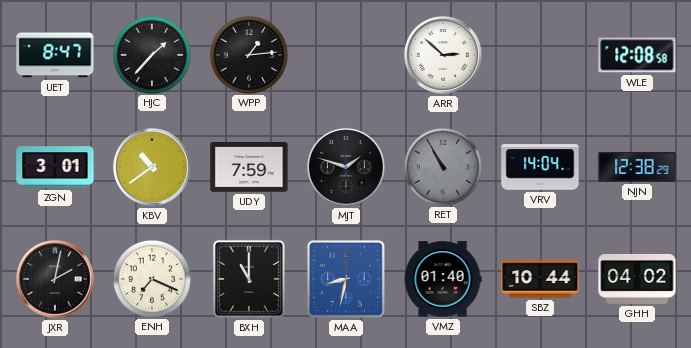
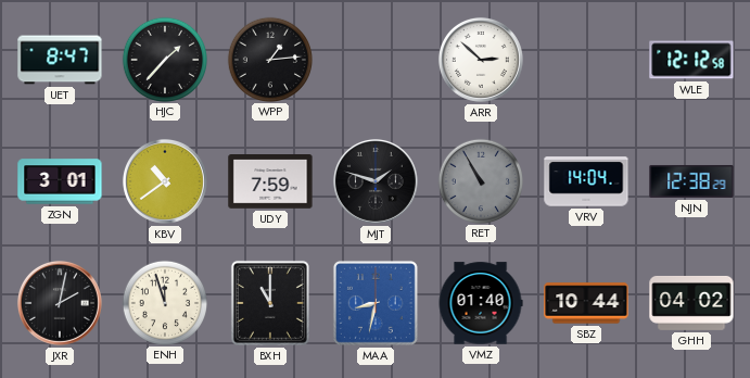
WLE: 12:08 -> 12:12 (691, 60)
ENH: 7:19 -> 11:57 (164, 302)
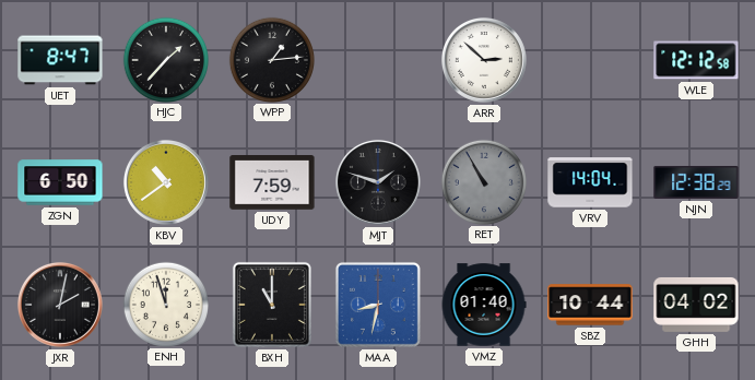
ZGN: 3:01 -> 6:50 (60, 182)
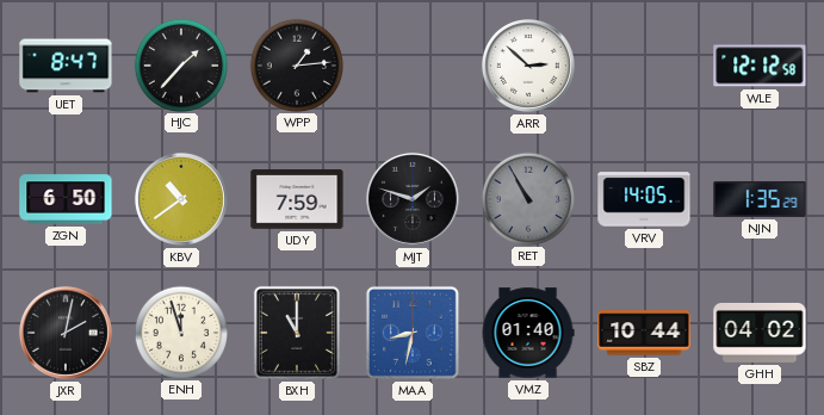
VRV: 14:04 -> 14:05 (644, 199)
NJN: 12:38 -> 1:35 (760, 199)
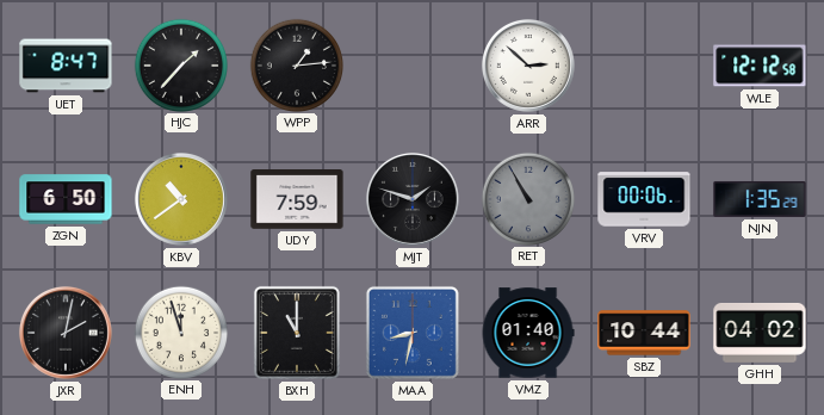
VRV: 14:05 -> 00:06 (644, 199)
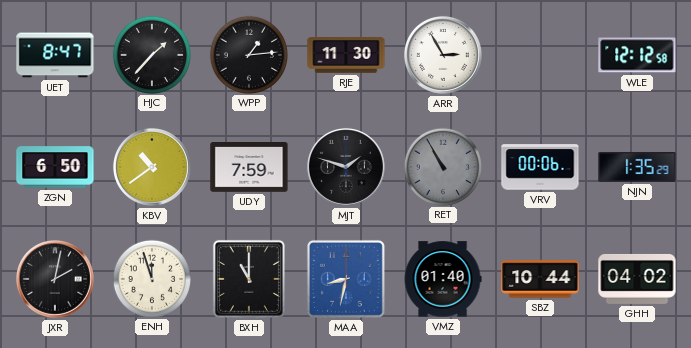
RJE: none -> 11:30 (346, 55)
ARR: 2:52 -> 2:55 (443, 55)
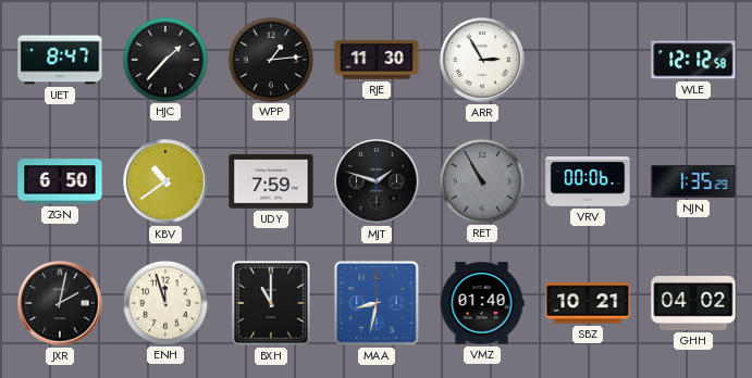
SBZ: 10:44 -> 10:21 (588, 303)
